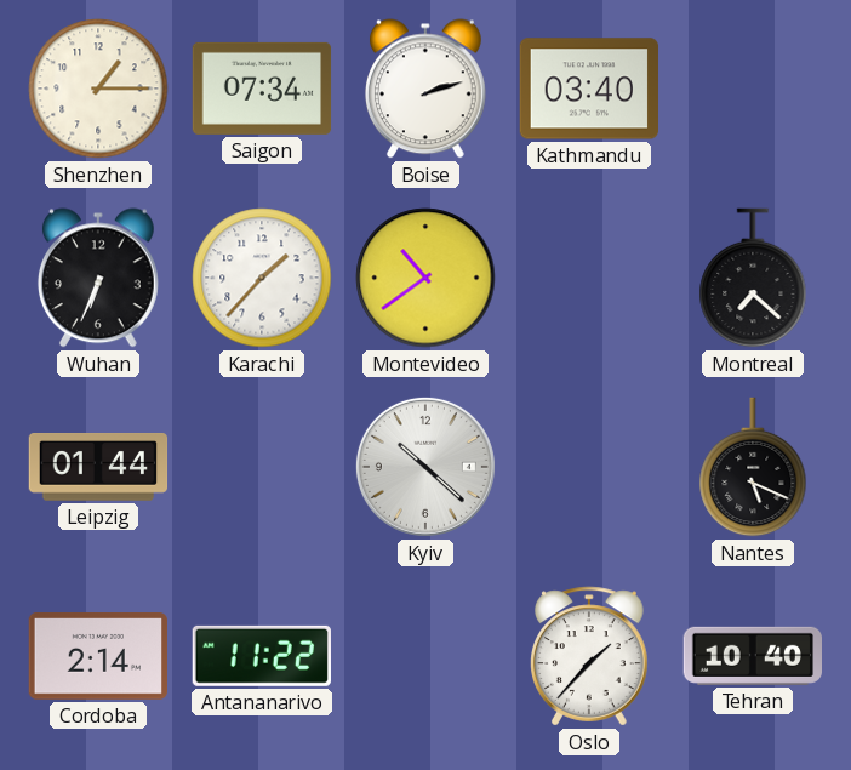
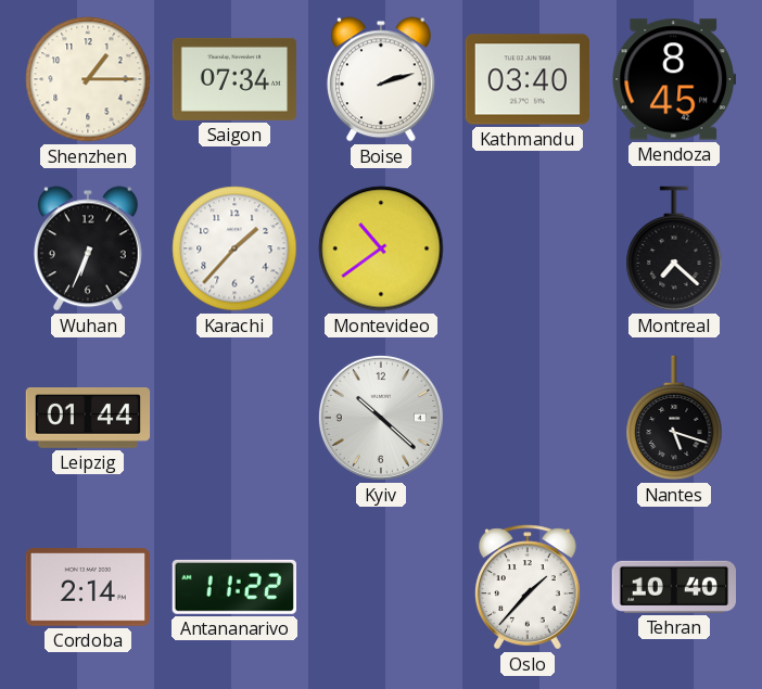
Mendoza: none -> 8:45 (673, 79)
Nantes: 5:19 -> 5:18 (674, 418)
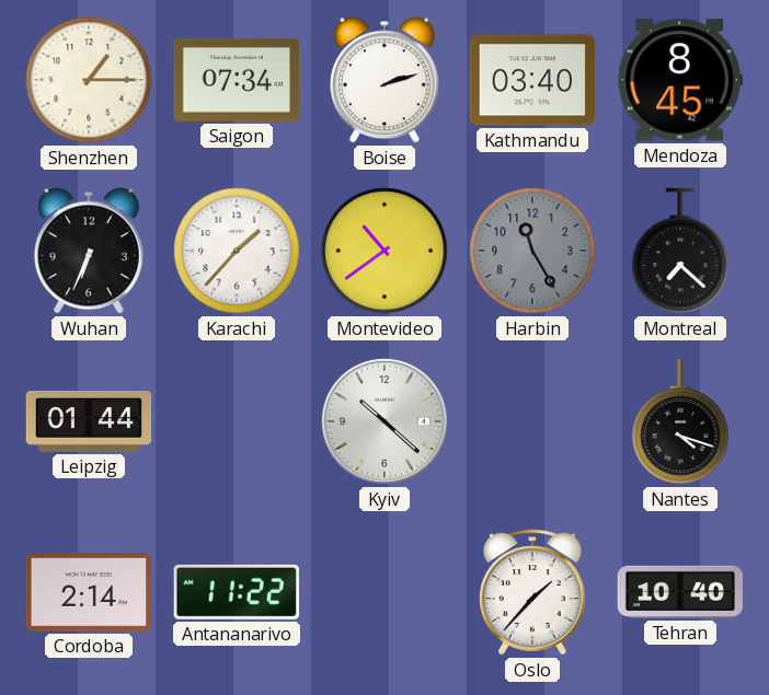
Harbin: none -> 11:25 (532, 251)
Nantes: 5:18 -> 4:18 (680, 421)
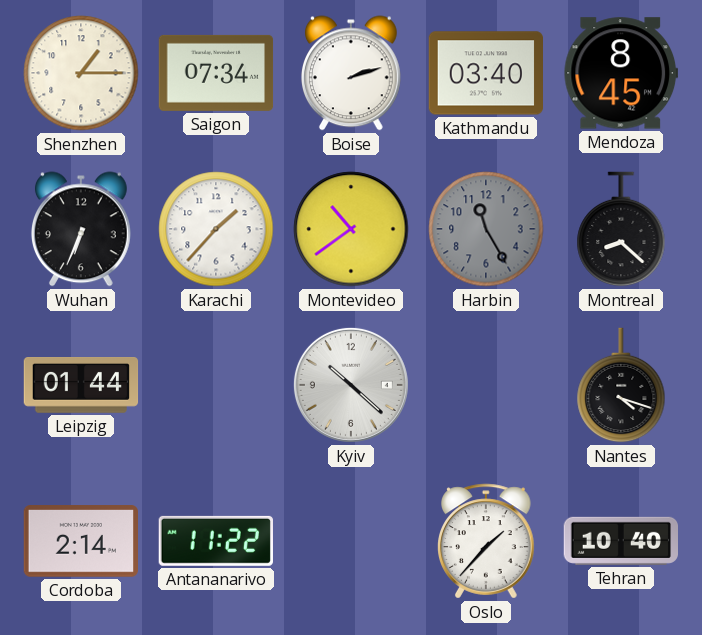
Montreal: 7:22 -> 8:22 (621, 229)
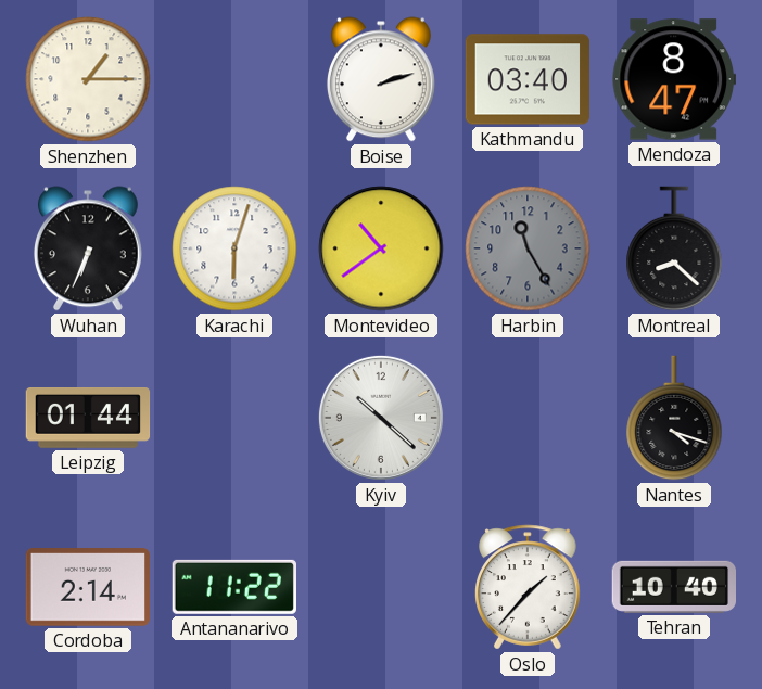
Saigon: 07:34 -> none (216, 73)
Mendoza: 8:45 -> 8:47 (673, 79)
Karachi: 1:37 -> 6:03 (234, 248)
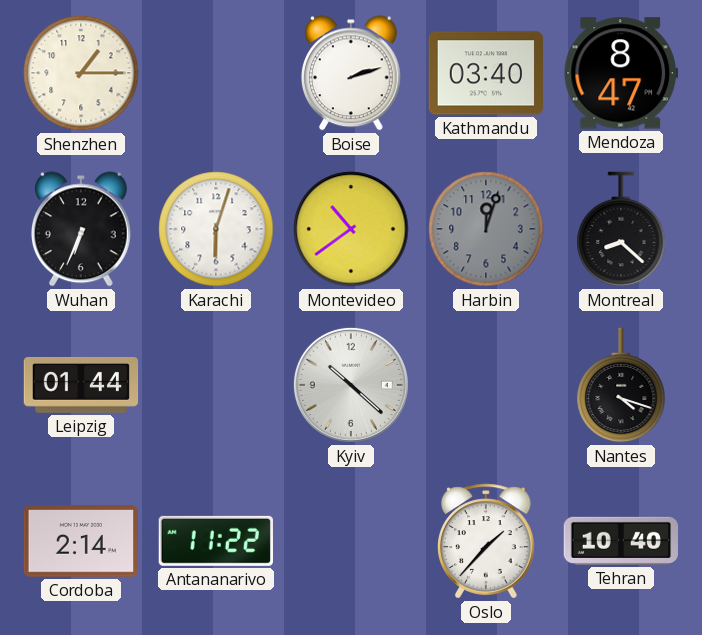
Harbin: 11:25 -> 12:03 (486, 229)
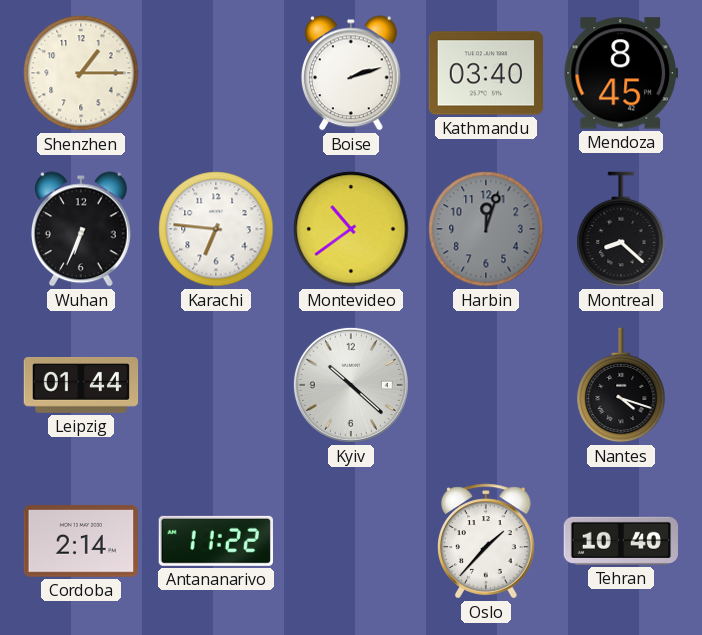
Mendoza: 8:47 -> 8:45 (620, 73)
Karachi: 6:03 -> 6:46 (216, 229)
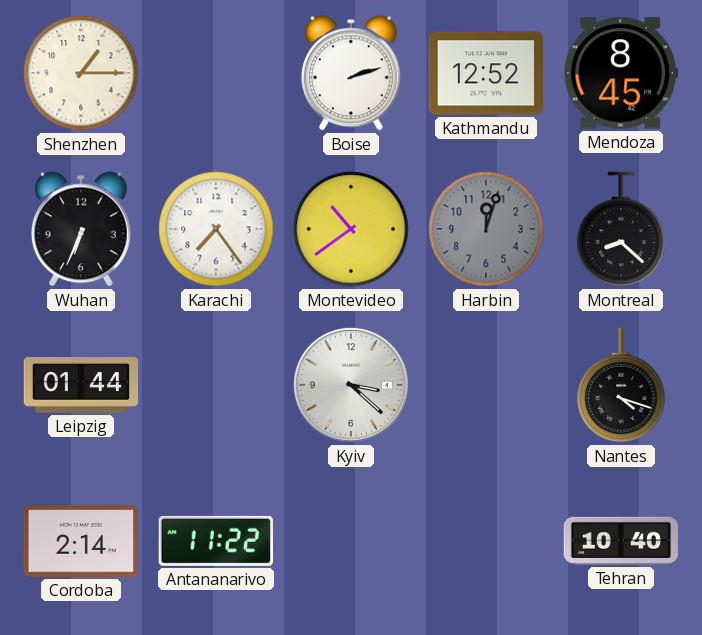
Kathmandu: 03:40 -> 12:52 (485, 73)
Karachi: 6:46 -> 7:24 (216, 229)
Kyiv: 10:22 -> 3:22 (351, 385)
Oslo: 1:37 -> none (487, 541)
